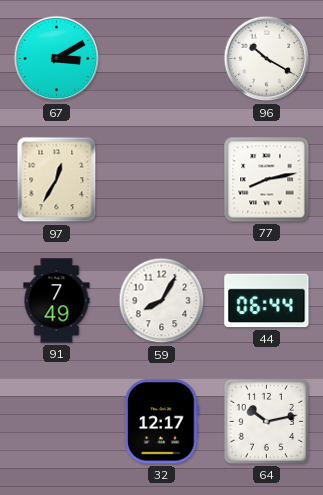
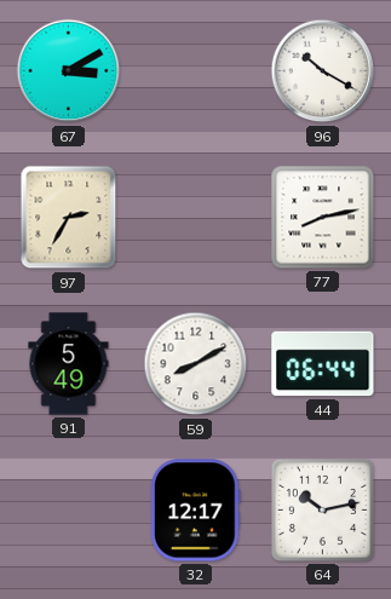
97: 12:35 -> 2:35 (69, 218)
91: 7:49 -> 5:49 (69, 364)
59: 8:05 -> 8:10 (196, 364)
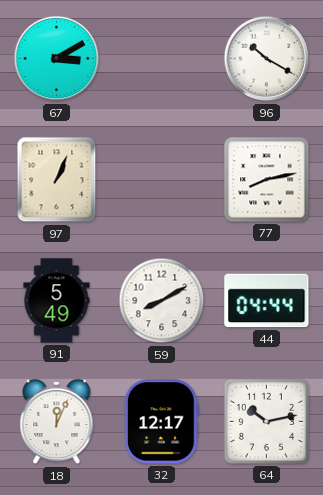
97: 2:35 -> 1:04 (57, 180)
44: 06:44 -> 04:44 (267, 301)
18: none -> 12:04 (57, 422)
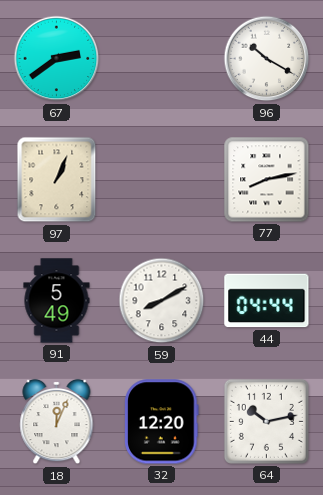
67: 3:10 -> 2:39 (57, 59)
32: 12:17 -> 12:20 (162, 422)
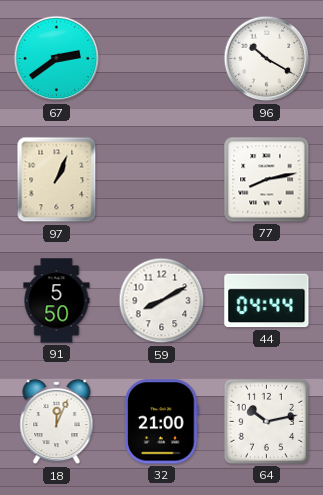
91: 5:49 -> 5:50 (57, 301)
32: 12:20 -> 21:00 (162, 422)
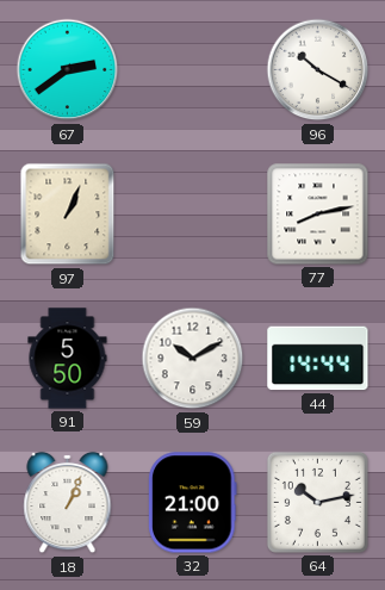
59: 8:10 -> 10:10 (193, 359)
44: 04:44 -> 14:44 (318, 359)
18: 12:04 -> 1:04 (68, 503)
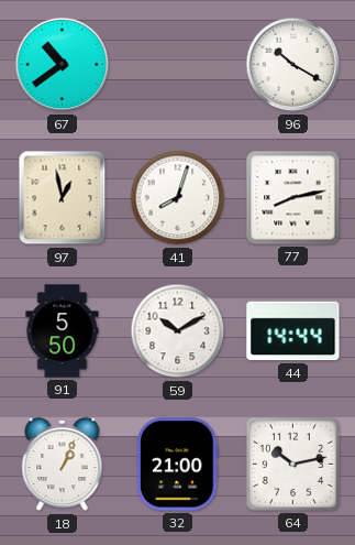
67: 2:39 -> 10:39 (63, 65)
97: 1:04 -> 12:58 (63, 198)
41: none -> 8:03 (178, 198)
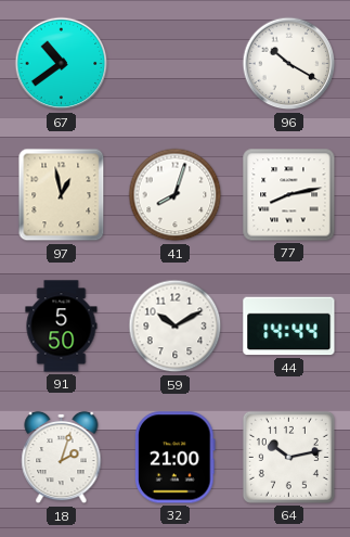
18: 1:04 -> 2:03 (62, 458)
